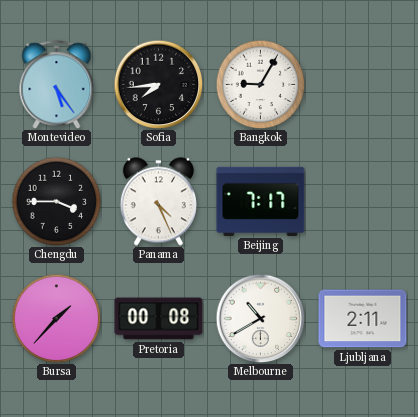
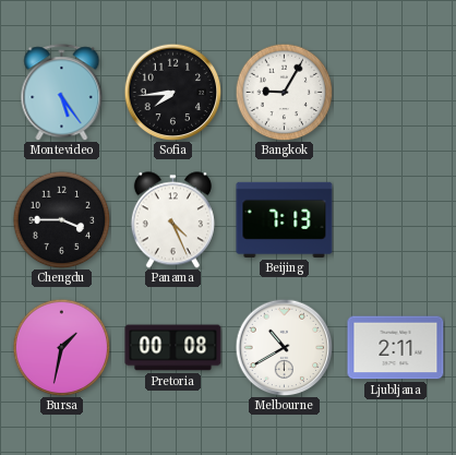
Beijing: 7:17 -> 7:13 (285, 219)
Bursa: 1:37 -> 1:32 (61, 347)
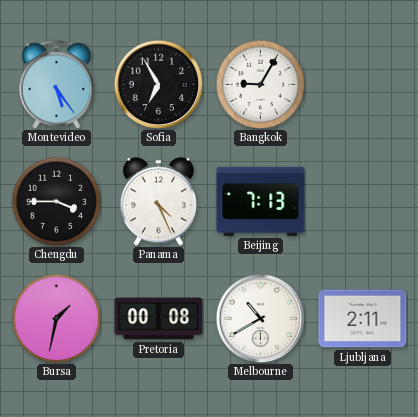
Sofia: 7:44 -> 6:55 (158, 84)
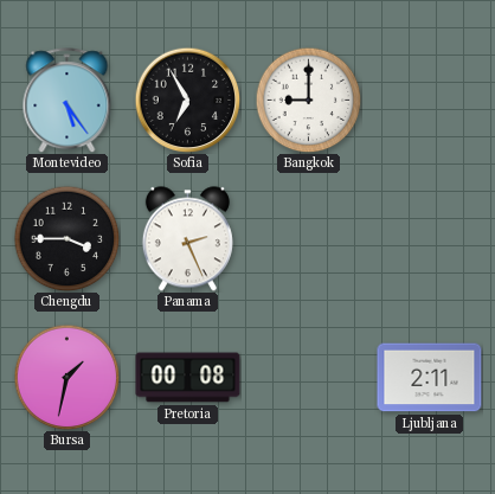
Bangkok: 9:05 -> 9:00 (308, 100)
Panama: 4:26 -> 2:26 (187, 239)
Beijing: 7:13 -> none (261, 201)
Melbourne: 10:40 -> none (260, 318)
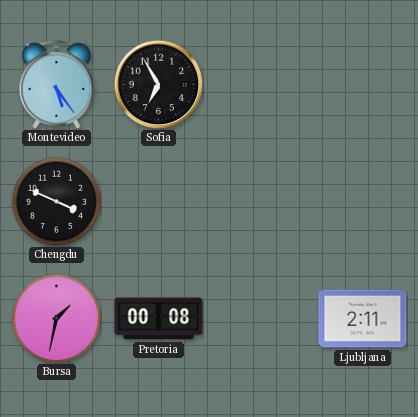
Bangkok: 9:00 -> none (308, 100)
Chengdu: 3:45 -> 3:49 (56, 201)
Panama: 2:26 -> none (187, 239)
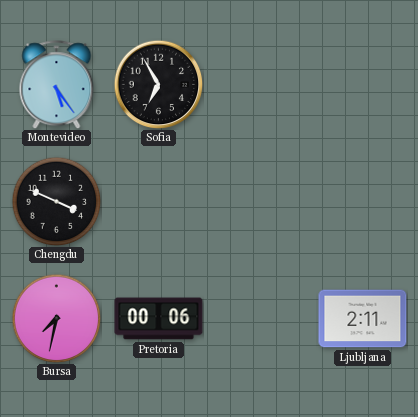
Bursa: 1:32 -> 7:32 (56, 318)
Pretoria: 00:08 -> 00:06 (159, 319)
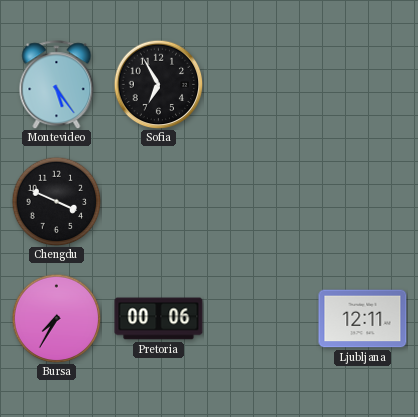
Bursa: 7:32 -> 7:35 (56, 318)
Ljubljana: 2:11 -> 12:11 (363, 319)
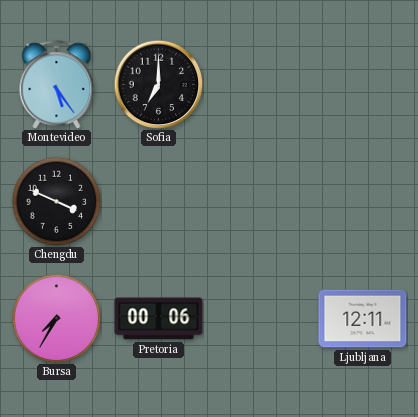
Sofia: 6:55 -> 7:00 (158, 84)
